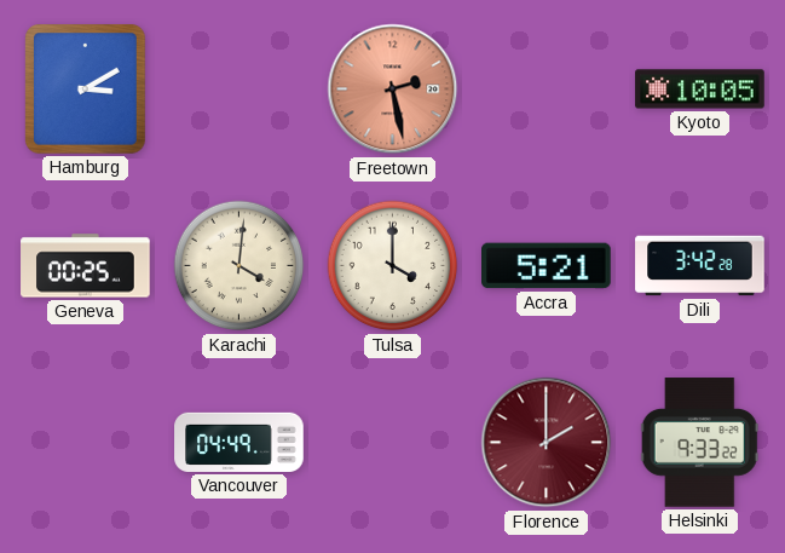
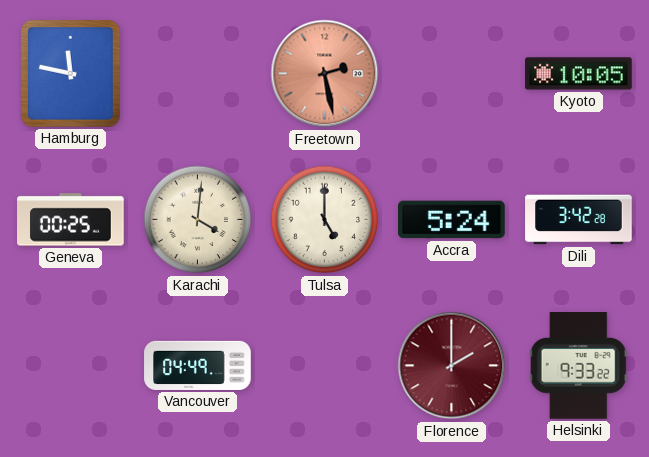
Hamburg: 3:10 -> 11:47 (71, 74)
Tulsa: 4:00 -> 5:00 (325, 220)
Accra: 5:21 -> 5:24 (452, 220)
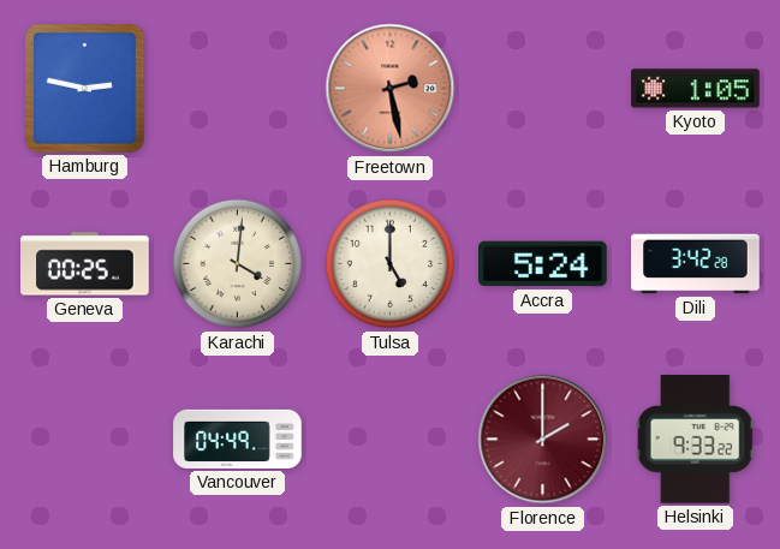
Hamburg: 11:47 -> 2:47 (85, 89)
Kyoto: 10:05 -> 1:05 (696, 89)
